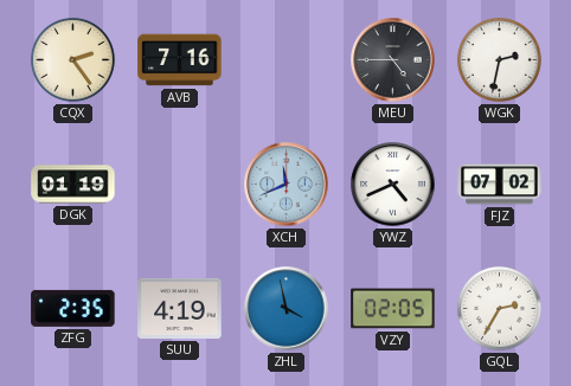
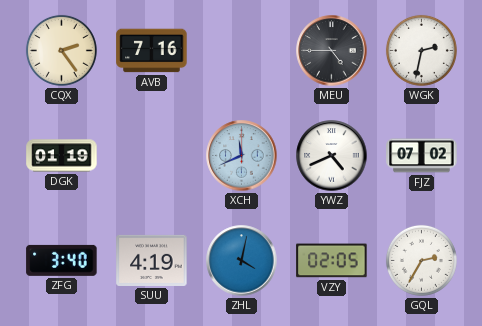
ZFG: 2:35 -> 3:40 (62, 260)
ZHL: 3:58 -> 4:02 (242, 261)
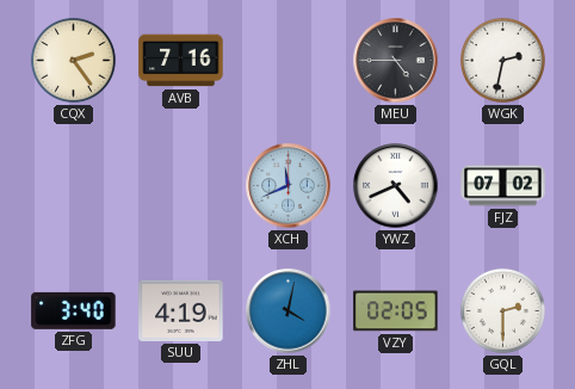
DGK: 01:19 -> none (62, 156)
GQL: 2:35 -> 2:30 (502, 310)
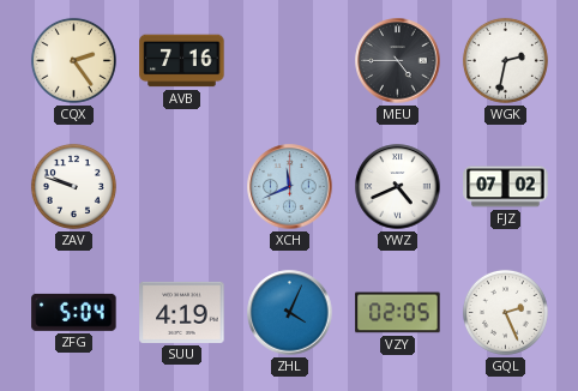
ZAV: none -> 9:48 (73, 186)
ZFG: 3:40 -> 5:04 (74, 312)
ZHL: 4:02 -> 4:04 (290, 313)
GQL: 2:30 -> 2:26 (505, 312)
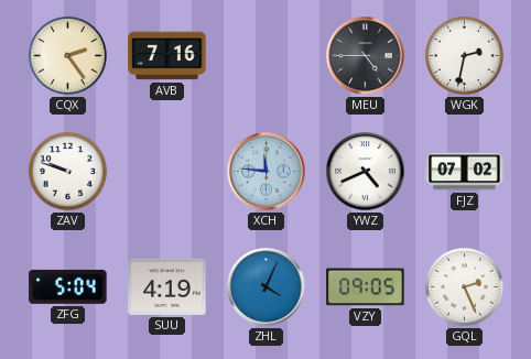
XCH: 11:41 -> 11:46 (267, 172)
VZY: 02:05 -> 09:05 (366, 287)
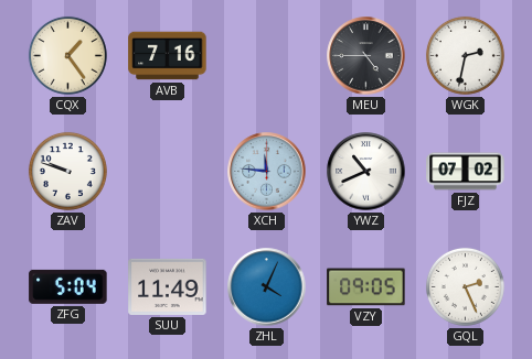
CQX: 2:24 -> 1:24 (67, 55)
YWZ: 4:41 -> 10:41 (366, 172)
SUU: 4:19 -> 11:49 (168, 286)
